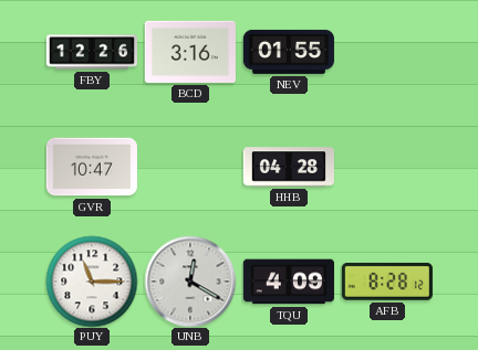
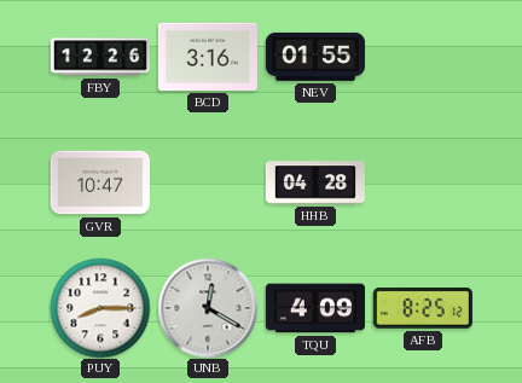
PUY: 11:15 -> 8:15 (100, 308)
AFB: 8:28 -> 8:25 (423, 308)
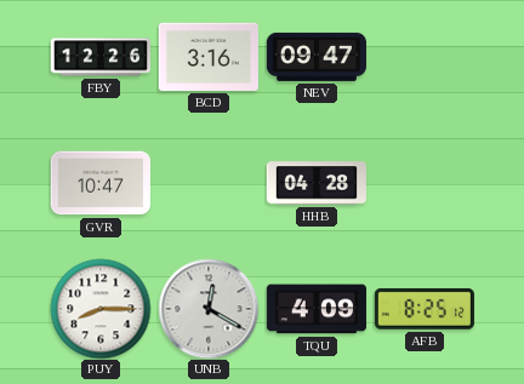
NEV: 01:55 -> 09:47 (317, 57)
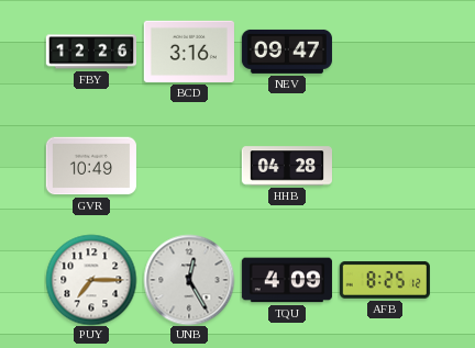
GVR: 10:47 -> 10:49 (91, 166)
PUY: 8:15 -> 7:15 (91, 280)
UNB: 12:20 -> 12:25 (189, 280)
